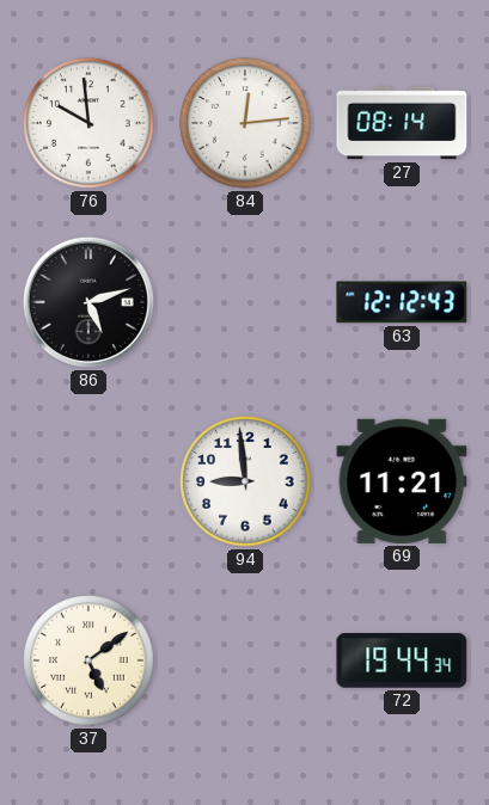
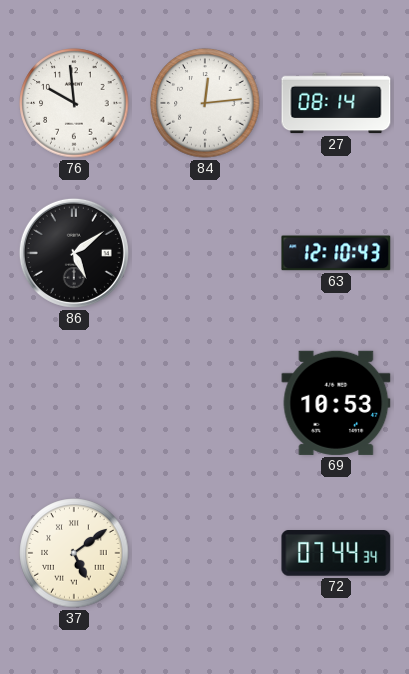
86: 5:12 -> 5:09 (74, 253)
63: 12:12 -> 12:10 (336, 253)
94: 8:59 -> none (245, 481)
69: 11:21 -> 10:53 (336, 403)
72: 19:44 -> 07:44 (336, 554)
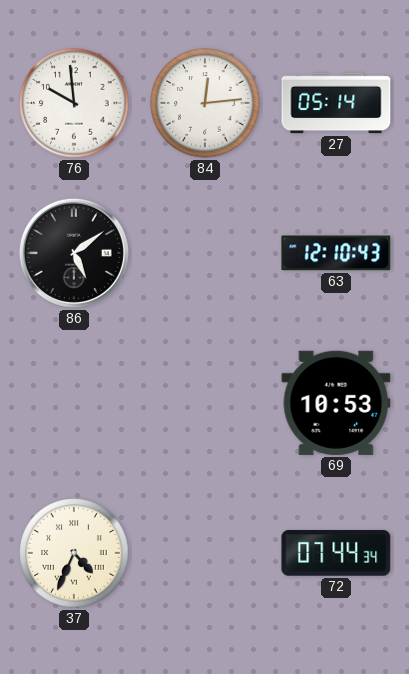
27: 08:14 -> 05:14 (336, 103)
37: 5:09 -> 4:34 (74, 553)
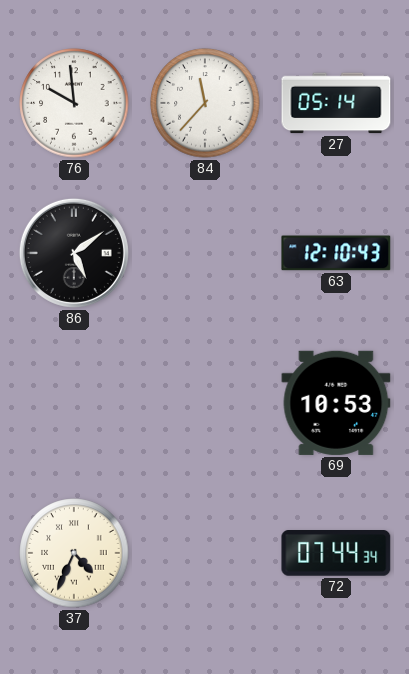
84: 12:14 -> 11:37 (205, 103)
